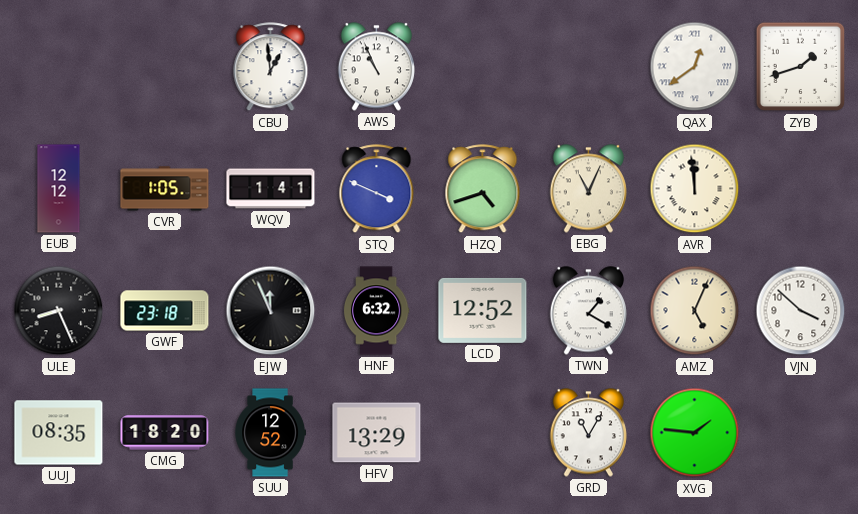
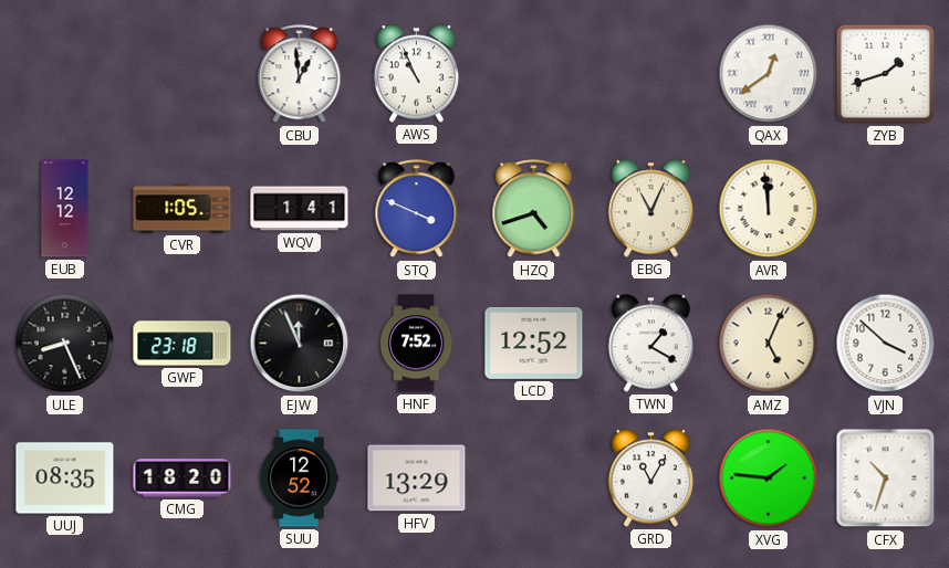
HNF: 6:32 -> 7:52 (416, 344)
CFX: none -> 10:33 (886, 478)
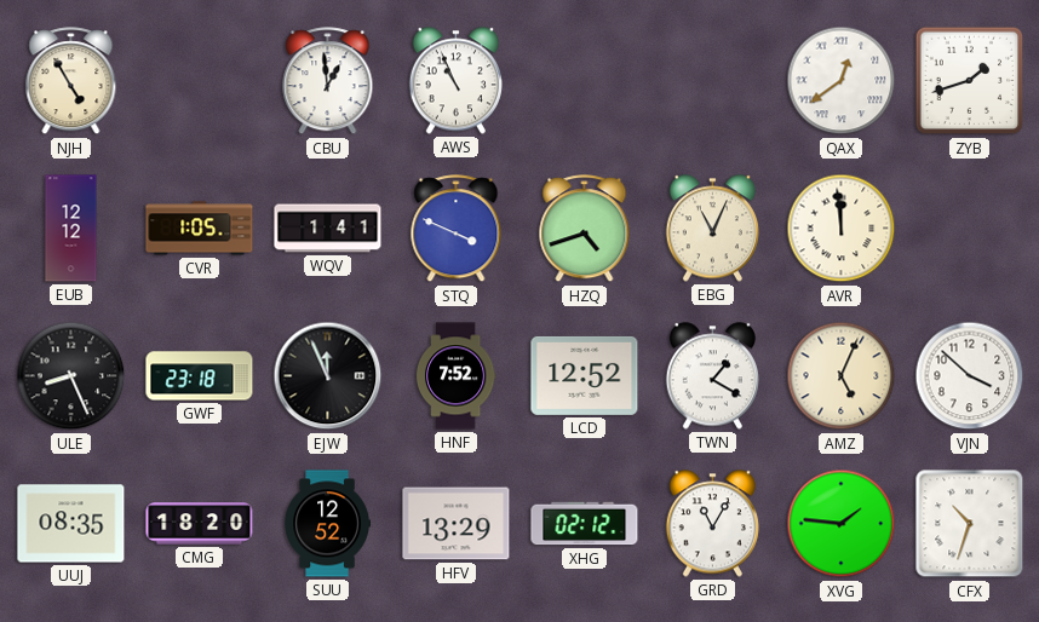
NJH: none -> 4:55 (71, 81)
XHG: none -> 02:12 (585, 524)
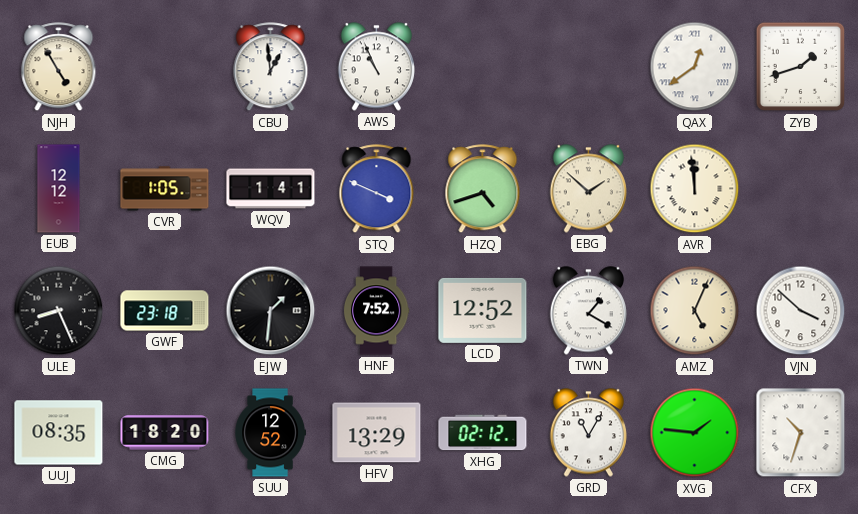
EBG: 11:04 -> 1:52 (588, 189)
EJW: 11:56 -> 1:31 (271, 311)
